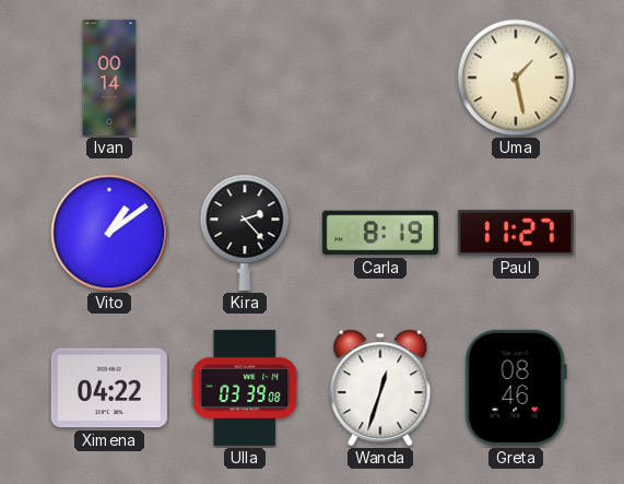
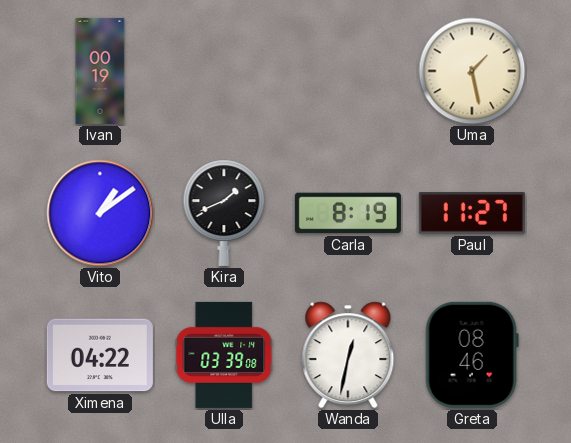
Ivan: 00:14 -> 00:19 (100, 71)
Kira: 2:23 -> 1:41 (224, 213)
Wanda: 12:33 -> 12:32 (348, 355)
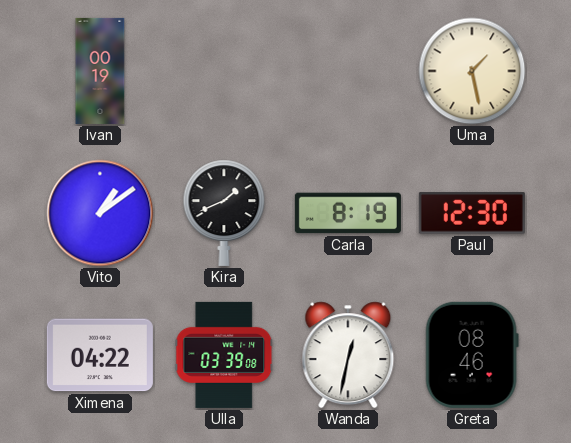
Paul: 11:27 -> 12:30 (472, 213)
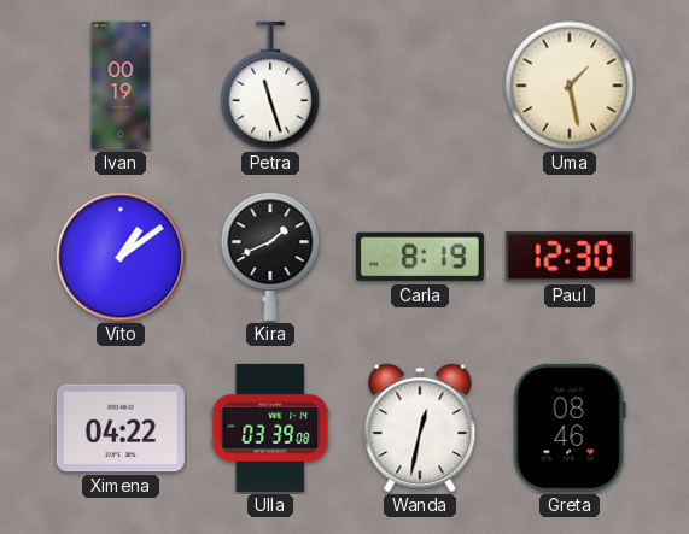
Petra: none -> 11:27 (270, 86)
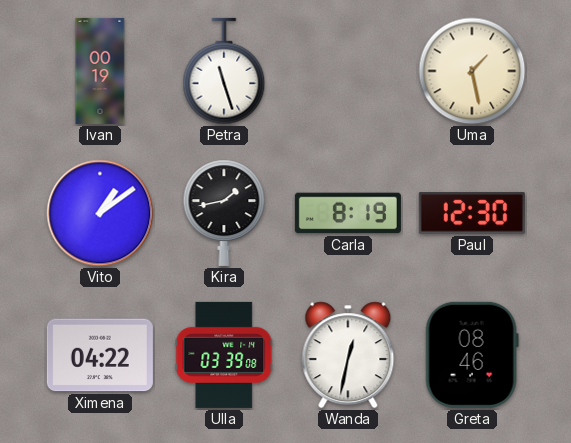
Kira: 1:41 -> 1:43 (224, 213)
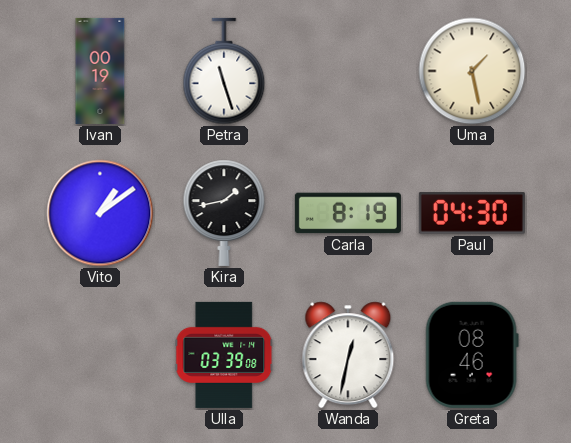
Paul: 12:30 -> 04:30 (472, 213)
Ximena: 04:22 -> none (100, 355)
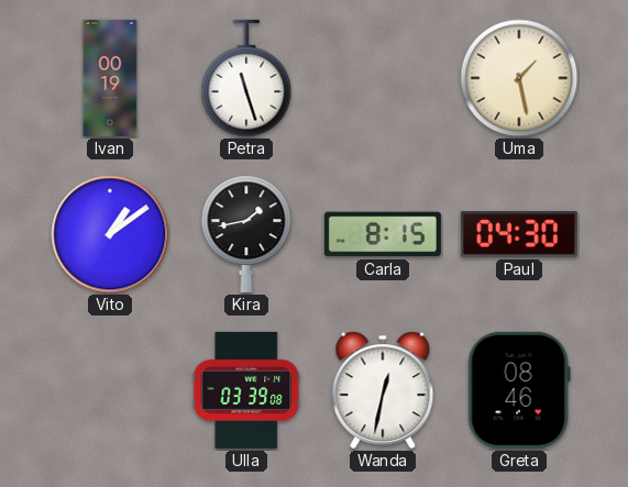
Carla: 8:19 -> 8:15 (383, 234)
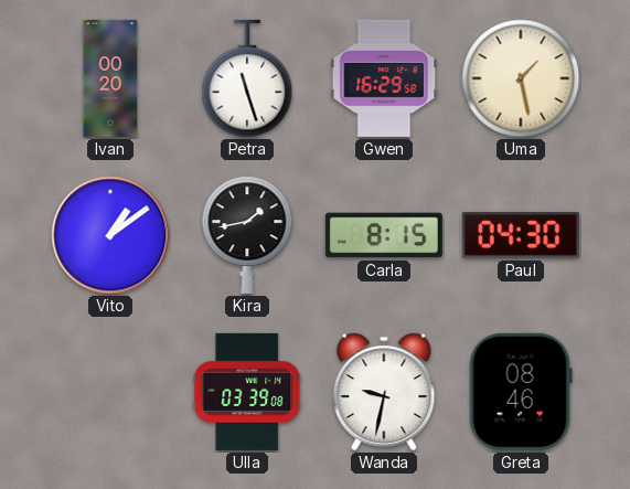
Ivan: 00:19 -> 00:20 (110, 78)
Gwen: none -> 16:29 (384, 78)
Wanda: 12:32 -> 9:32 (384, 392)
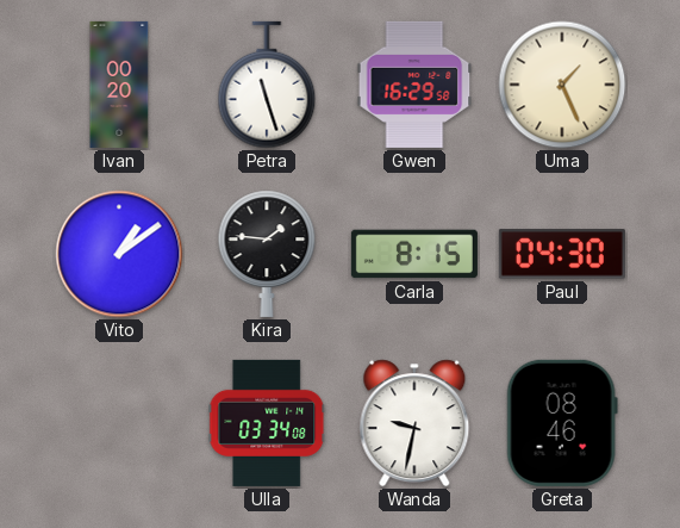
Uma: 1:28 -> 1:26 (562, 85)
Kira: 1:43 -> 1:46 (267, 254)
Ulla: 03:39 -> 03:34 (267, 423)
